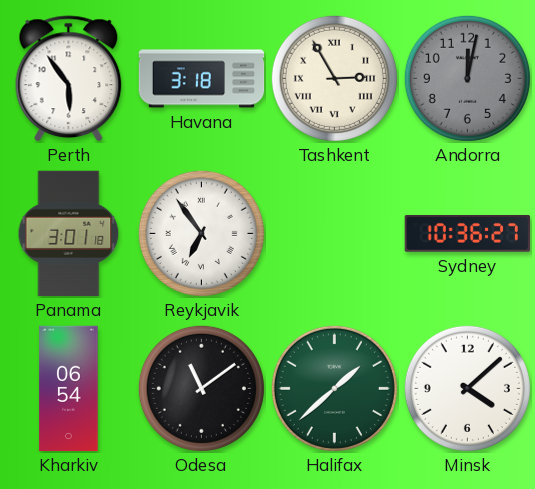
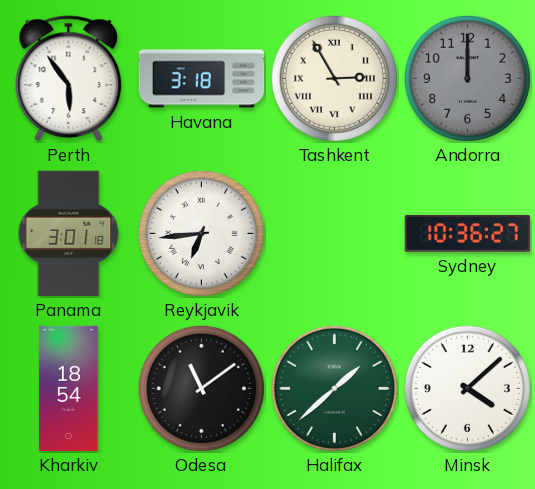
Andorra: 12:02 -> 12:00 (467, 78)
Reykjavik: 6:54 -> 6:44 (201, 233)
Kharkiv: 06:54 -> 18:54 (69, 389)
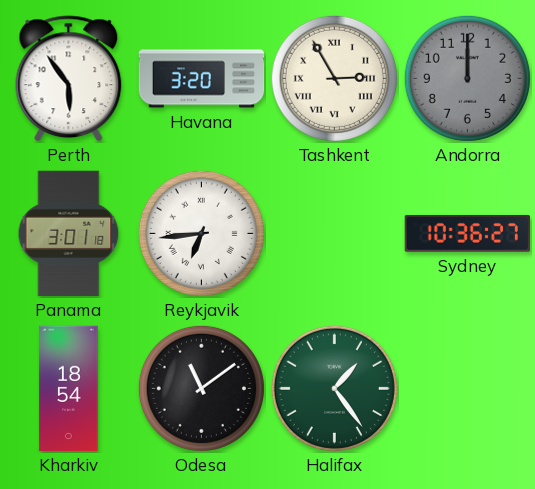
Havana: 3:18 -> 3:20 (202, 79)
Halifax: 1:38 -> 1:24 (334, 388)
Minsk: 4:08 -> none (467, 388)
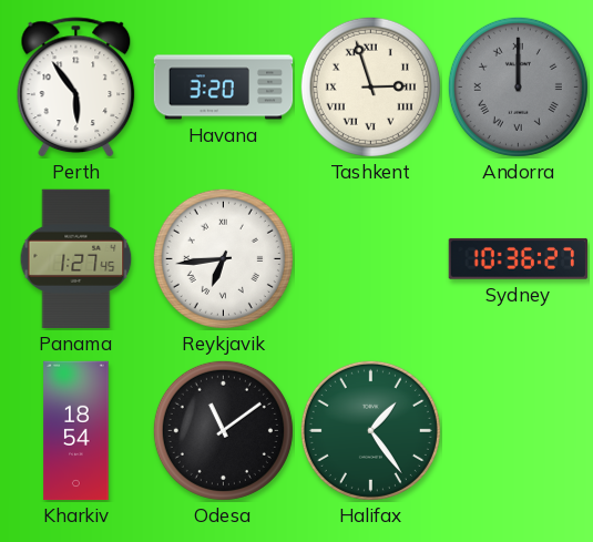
Tashkent: 2:55 -> 2:57 (370, 86)
Andorra numerals: Arabic -> Roman (518, 86)
Panama: 3:01 -> 1:27 (76, 259)
